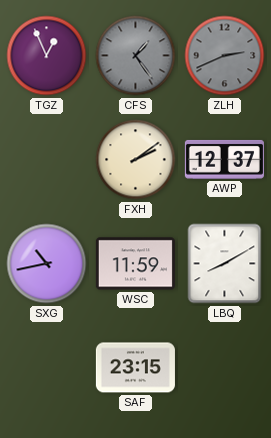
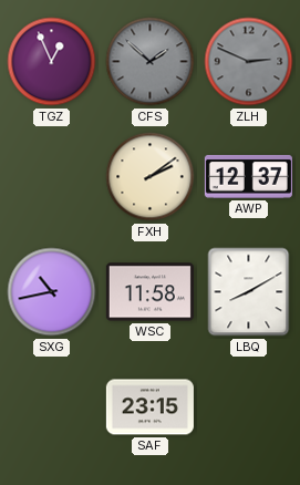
CFS: 1:24 -> 1:52 (151, 62)
ZLH: 2:41 -> 2:49 (249, 62)
WSC: 11:59 -> 11:58 (149, 292)
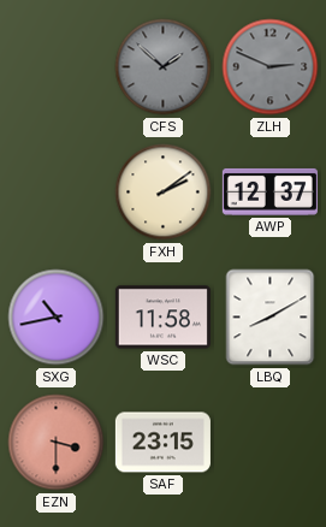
TGZ: 12:56 -> none (52, 62)
EZN: none -> 3:30 (57, 443)
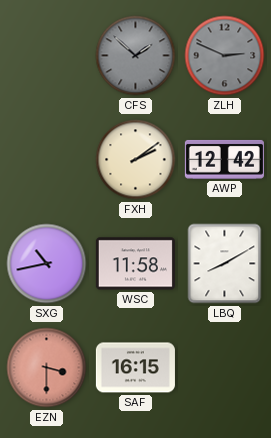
AWP: 12:37 -> 12:42 (224, 159)
SAF: 23:15 -> 16:15 (135, 368)
